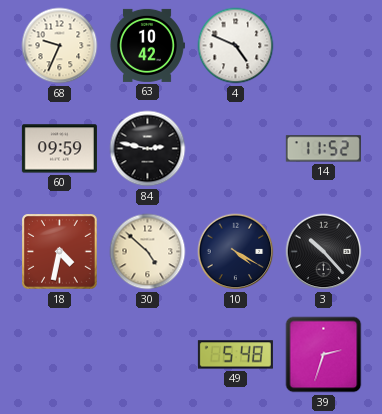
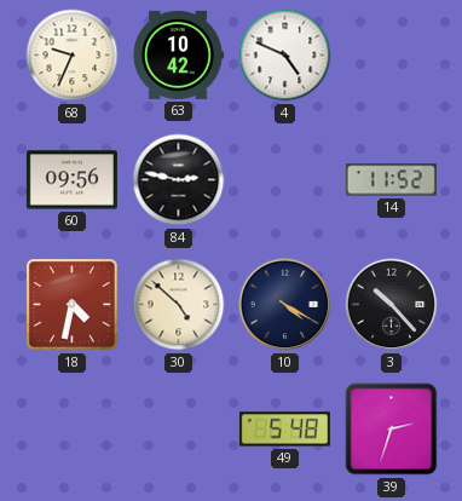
60: 09:59 -> 09:56 (71, 180)
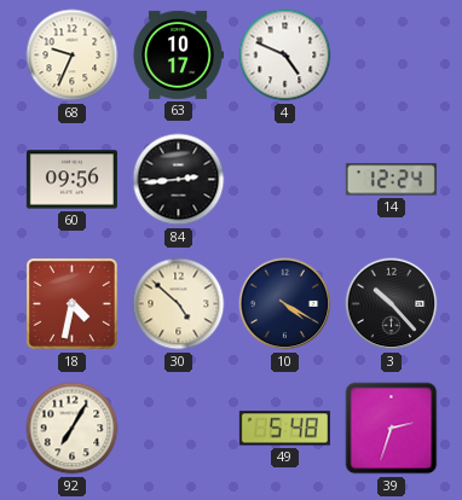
63: 10:42 -> 10:17 (178, 54)
84: 2:47 -> 2:44 (179, 180)
14: 11:52 -> 12:24 (391, 180)
92: none -> 7:05 (73, 429)
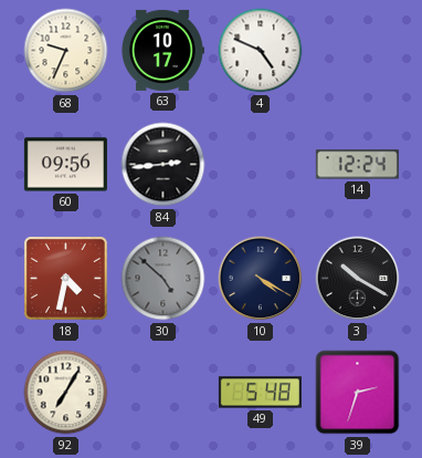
30 dial: cream -> grey (163, 279)
3: 10:23 -> 10:20 (358, 279)
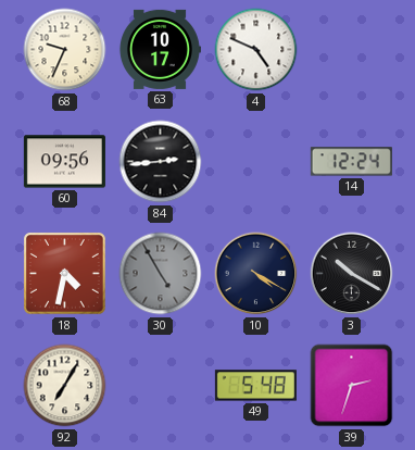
30: 4:52 -> 4:55 (161, 274)
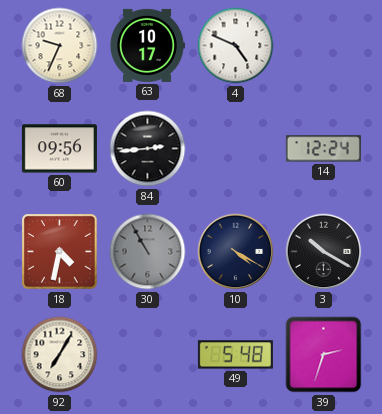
30: 4:55 -> 10:55 (148, 252)
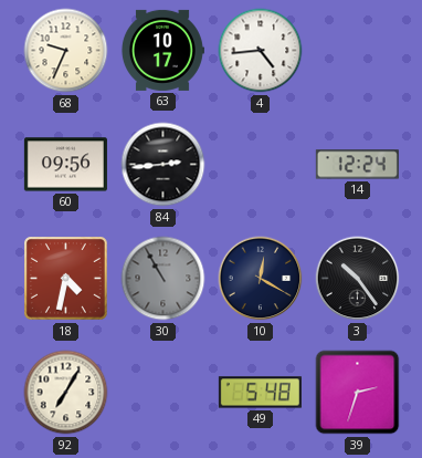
4: 4:49 -> 4:44 (261, 51)
10: 4:20 -> 12:20 (261, 279)
3: 10:20 -> 10:24 (358, 279)
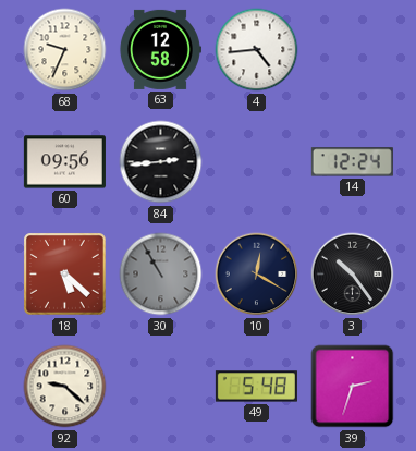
63: 10:17 -> 12:58 (160, 49)
18: 4:32 -> 5:22 (65, 275)
92: 7:05 -> 9:22 (65, 387)
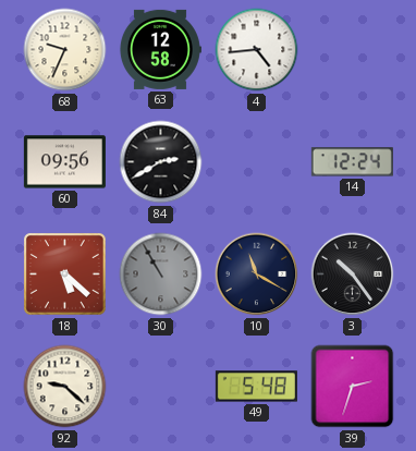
84: 2:44 -> 2:40 (161, 162)
10: 12:20 -> 11:20 (257, 275)
